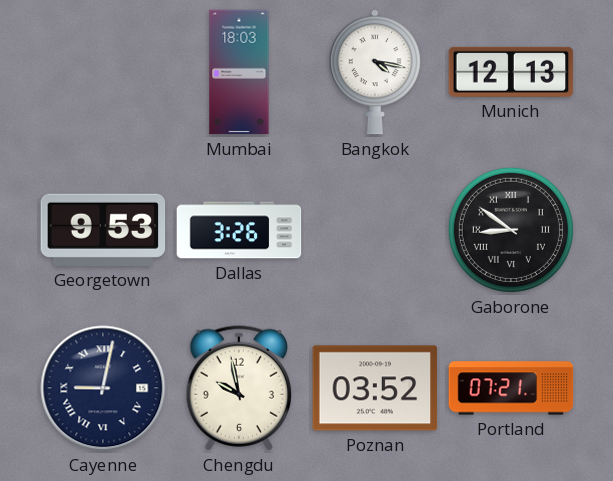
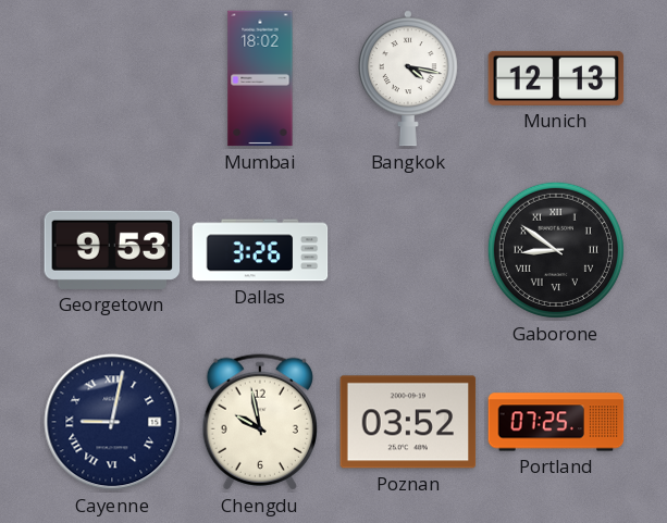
Mumbai: 18:03 -> 18:02 (260, 78)
Portland: 07:21 -> 07:25 (556, 422)
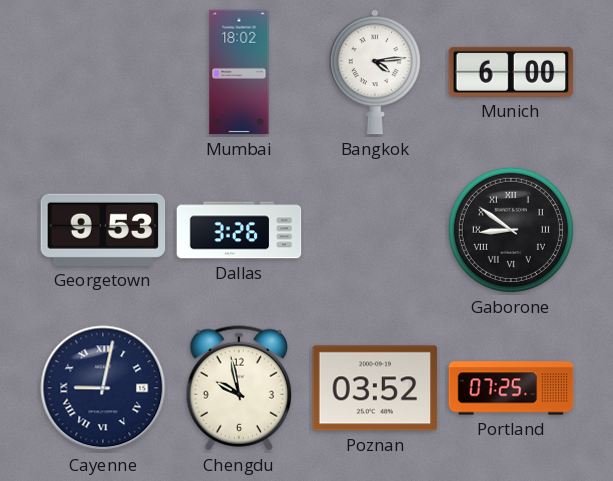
Bangkok: 4:17 -> 4:14 (375, 72)
Munich: 12:13 -> 6:00 (511, 72)
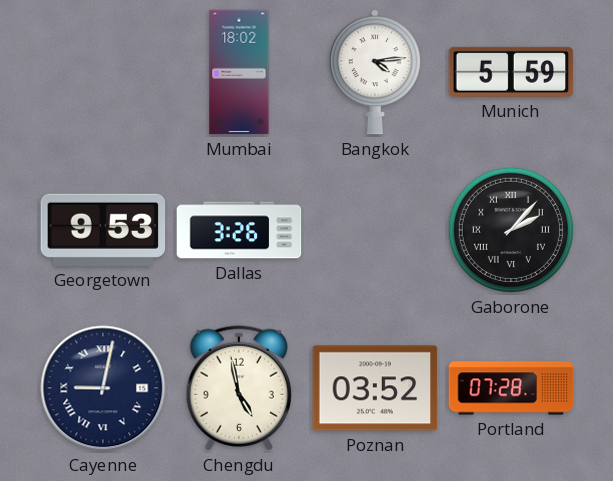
Munich: 6:00 -> 5:59 (511, 72)
Gaborone: 8:51 -> 2:07 (511, 230)
Chengdu: 9:58 -> 4:58 (238, 388)
Portland: 07:25 -> 07:28 (511, 388)
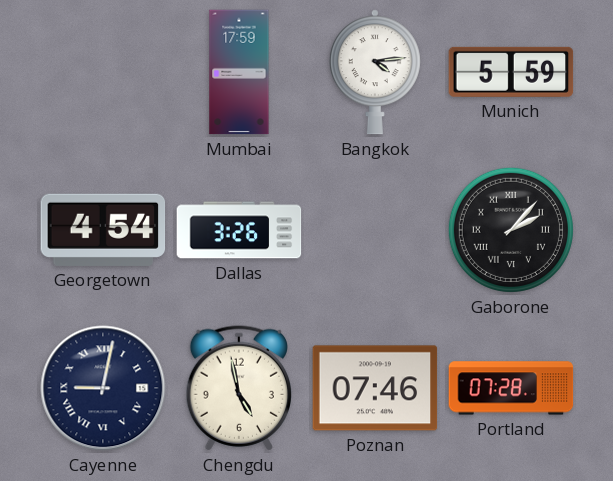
Mumbai: 18:02 -> 17:59 (239, 72)
Georgetown: 9:53 -> 4:54 (103, 230)
Poznan: 03:52 -> 07:46 (375, 388)
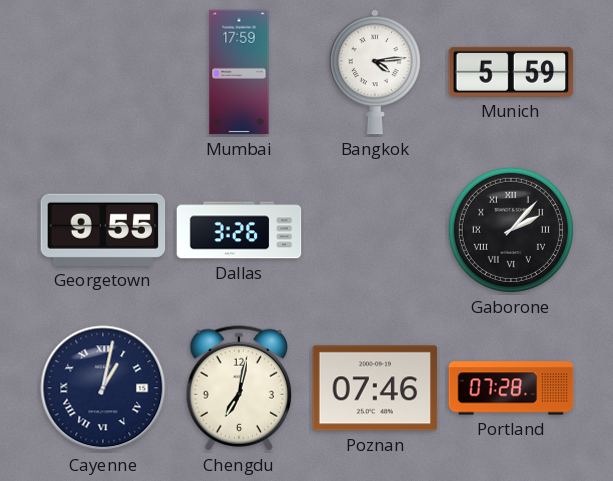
Georgetown: 4:54 -> 9:55 (103, 230)
Cayenne: 9:02 -> 1:02 (103, 388)
Chengdu: 4:58 -> 7:02 (238, 388)
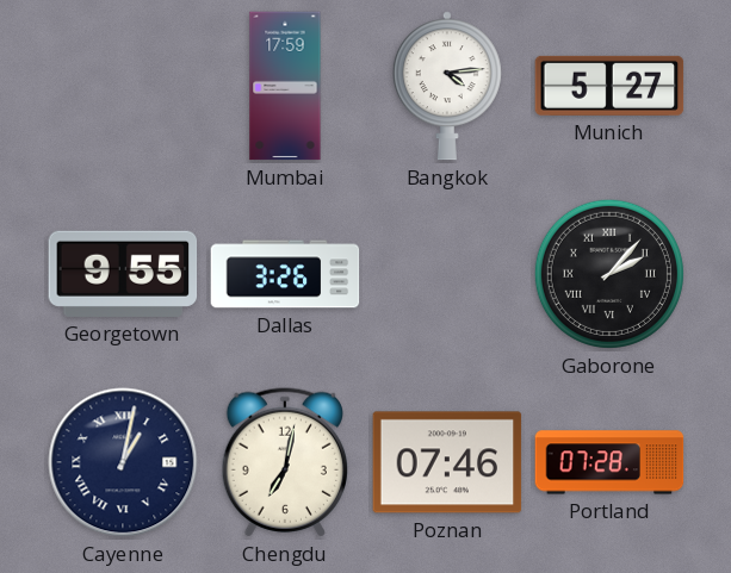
Munich: 5:59 -> 5:27 (609, 86)
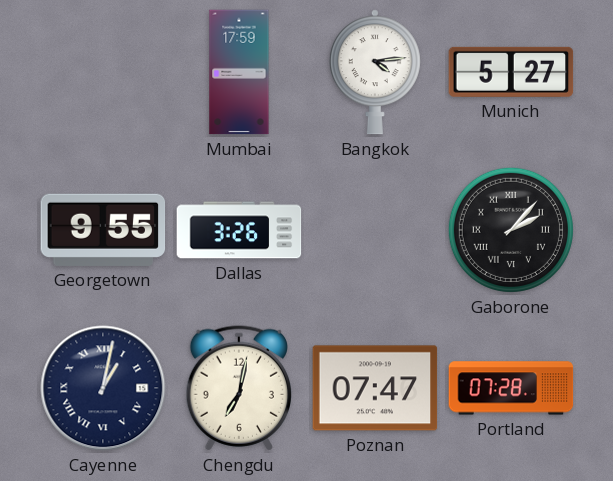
Poznan: 07:46 -> 07:47 (375, 388)
